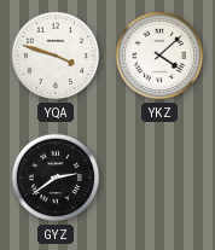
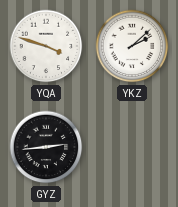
YKZ: 4:08 -> 2:08 (132, 46)
GYZ: 2:39 -> 2:44 (46, 147)
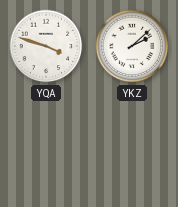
GYZ: 2:44 -> none (46, 147)
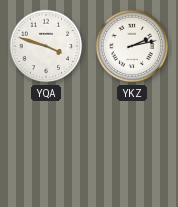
YKZ: 2:08 -> 2:13 (132, 46)
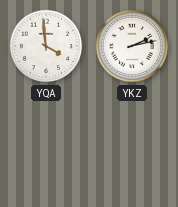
YQA: 3:48 -> 3:59 (46, 46)
